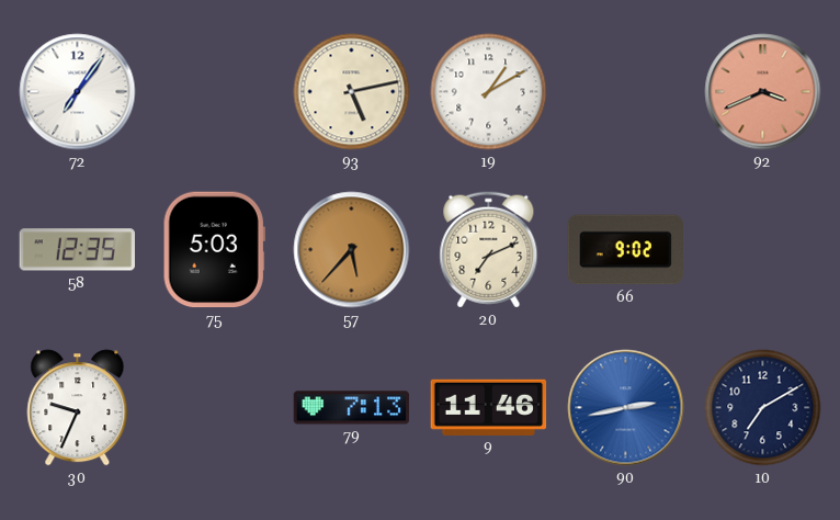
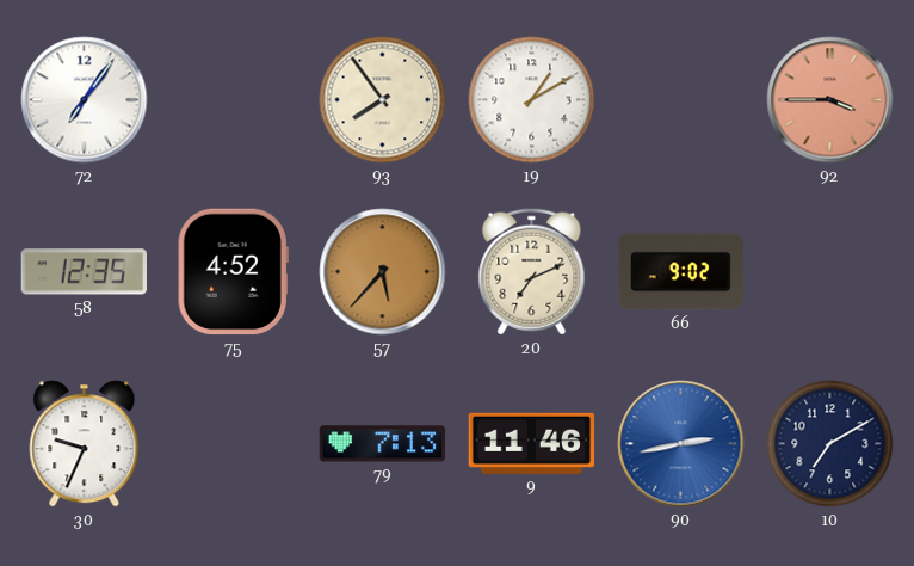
93: 5:13 -> 7:54 (383, 100)
92: 3:41 -> 3:45 (830, 100)
75: 5:03 -> 4:52 (233, 272)
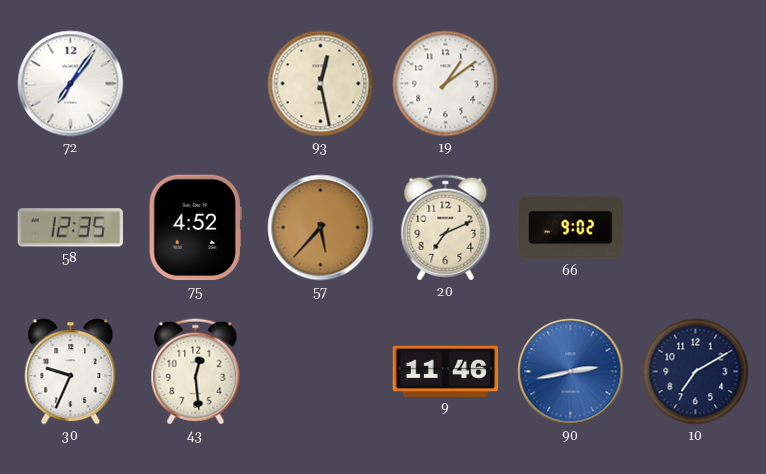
93: 7:54 -> 12:28 (321, 84)
19: 1:10 -> 1:09 (446, 84)
92: 3:45 -> none (830, 100)
43: none -> 12:29 (196, 372)
79: 7:13 -> none (383, 444)
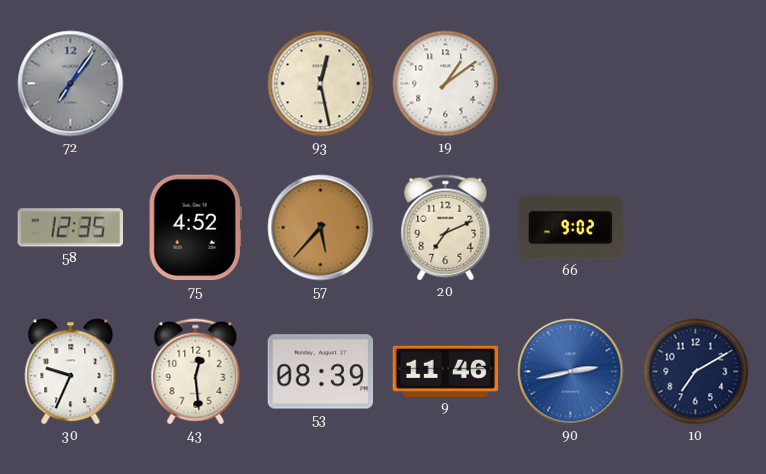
72 dial: white -> grey (71, 84)
53: none -> 08:39 (321, 372)
